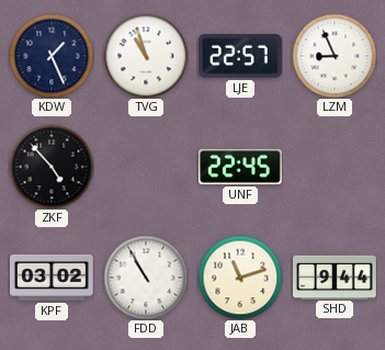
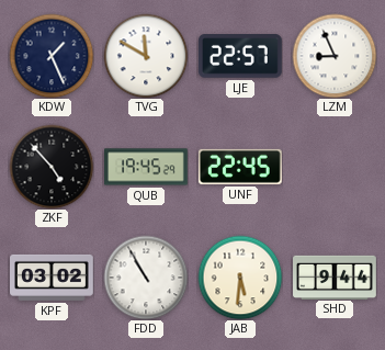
TVG: 10:57 -> 11:50 (146, 56)
QUB: none -> 19:45 (147, 167)
JAB: 11:12 -> 5:31 (240, 278)
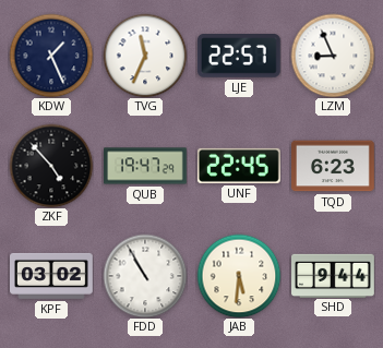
TVG: 11:50 -> 11:34 (145, 56)
QUB: 19:45 -> 19:47 (146, 166)
TQD: none -> 6:23 (334, 166)
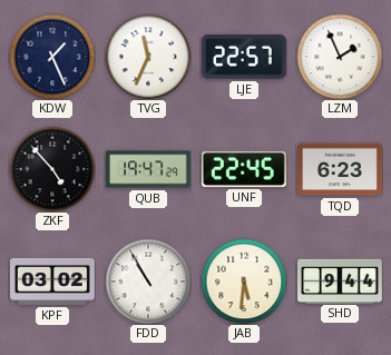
LZM: 8:56 -> 1:56 (340, 57)
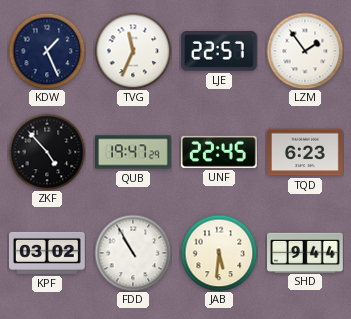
LZM: 1:56 -> 1:54 (305, 51)
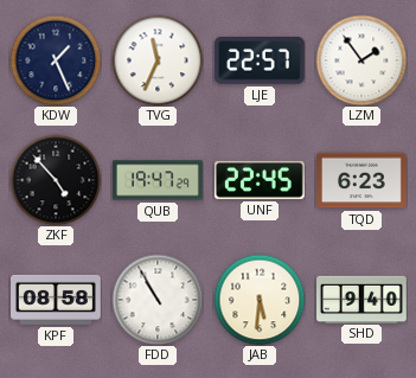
KPF: 03:02 -> 08:58 (57, 300)
SHD: 9:44 -> 9:40 (363, 299)
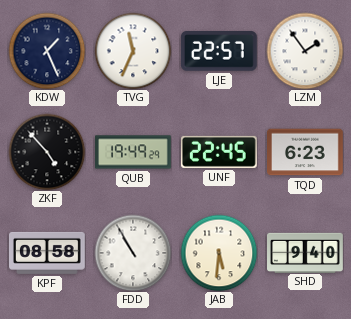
QUB: 19:47 -> 19:49 (134, 152)
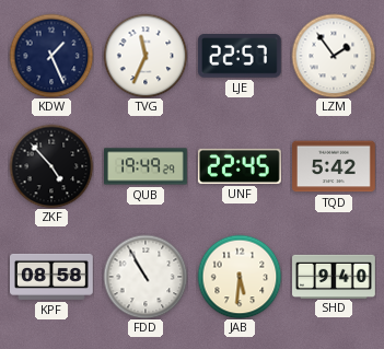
TQD: 6:23 -> 5:42 (335, 166)
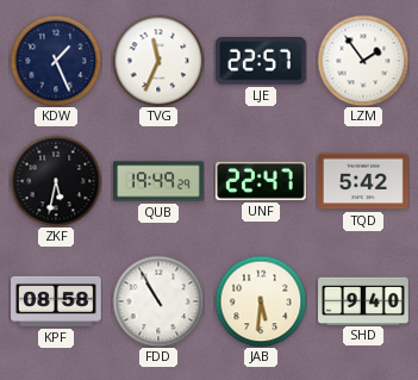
ZKF: 4:53 -> 5:32 (56, 181)
UNF: 22:45 -> 22:47 (261, 181)
